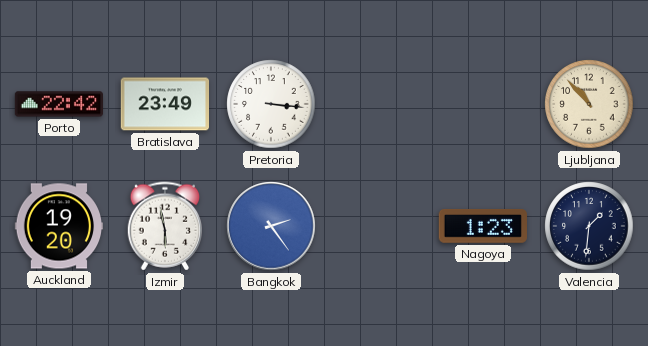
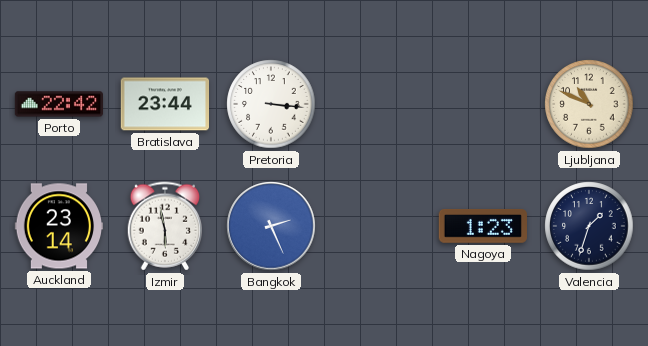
Bratislava: 23:49 -> 23:44 (164, 104)
Ljubljana: 10:53 -> 10:49 (589, 104)
Auckland: 19:20 -> 23:14 (58, 226)
Bangkok: 2:24 -> 2:26 (271, 226)
Valencia: 1:31 -> 1:33 (589, 226)
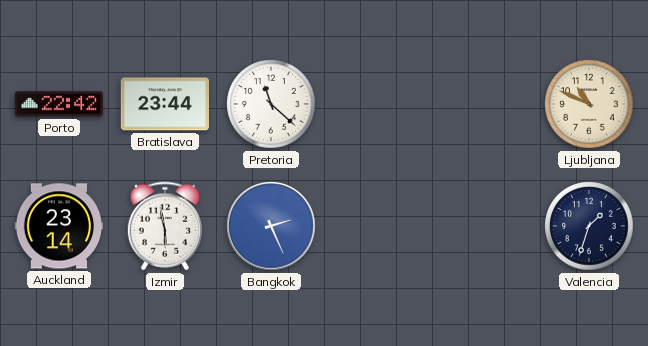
Pretoria: 3:16 -> 11:22 (271, 104)
Nagoya: 1:23 -> none (483, 227)
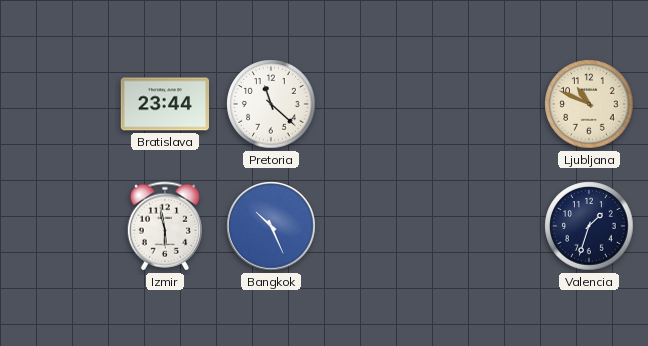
Porto: 22:42 -> none (58, 104)
Auckland: 23:14 -> none (58, 226)
Bangkok: 2:26 -> 10:26 (271, 226)
